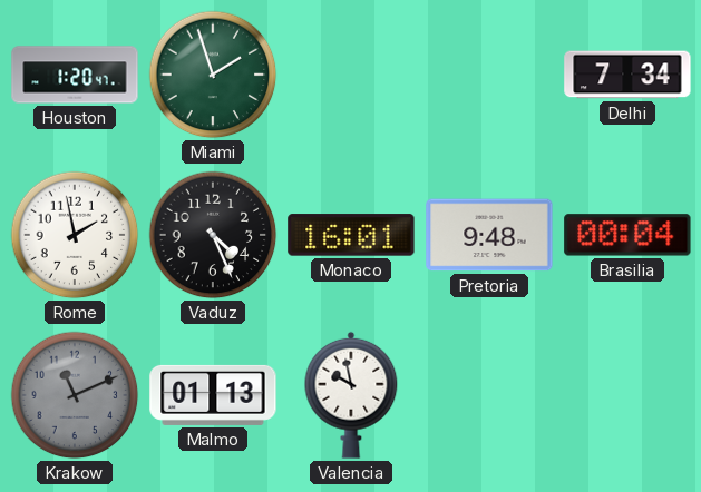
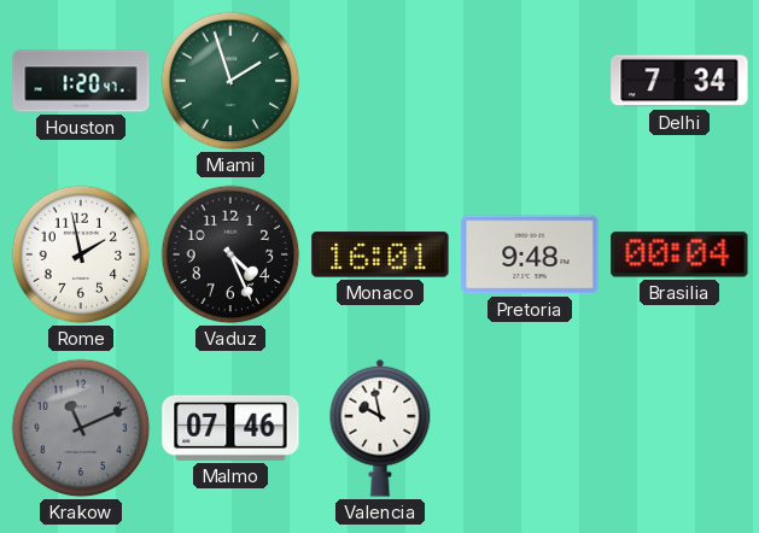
Malmo: 01:13 -> 07:46 (230, 428)
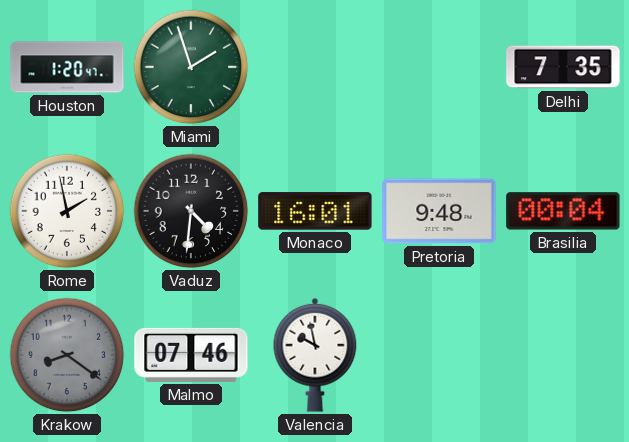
Delhi: 7:34 -> 7:35 (563, 67)
Vaduz: 4:26 -> 4:31 (191, 211)
Krakow: 11:11 -> 8:21 (67, 355)
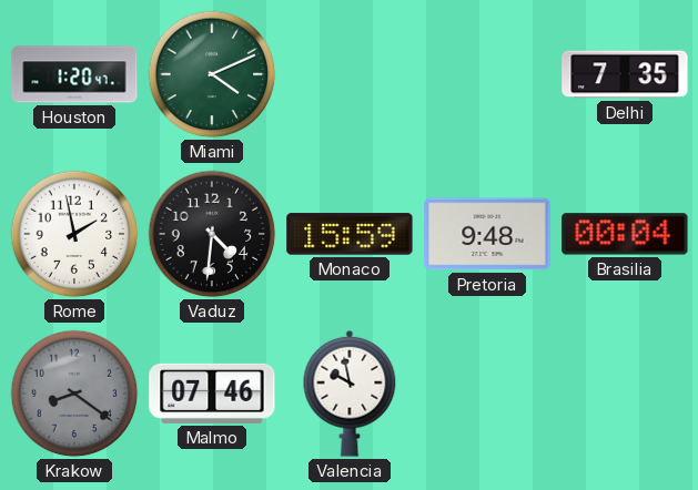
Miami: 1:57 -> 4:11 (212, 74)
Monaco: 16:01 -> 15:59 (350, 234)
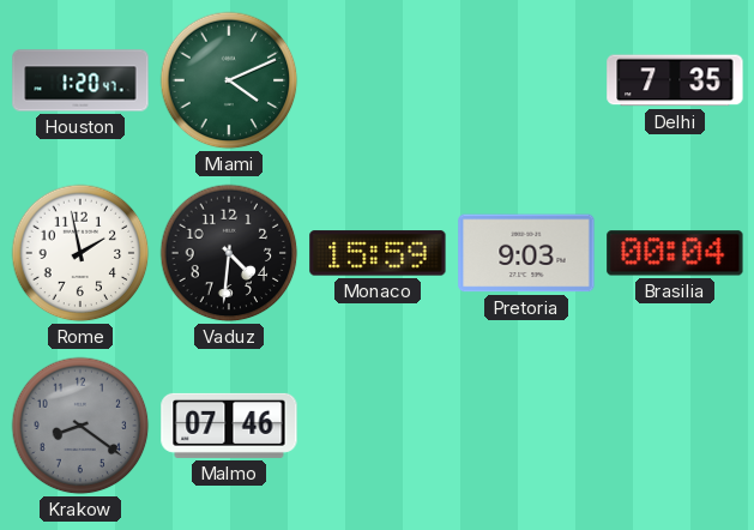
Pretoria: 9:48 -> 9:03 (526, 253)
Valencia: 9:58 -> none (350, 394)
